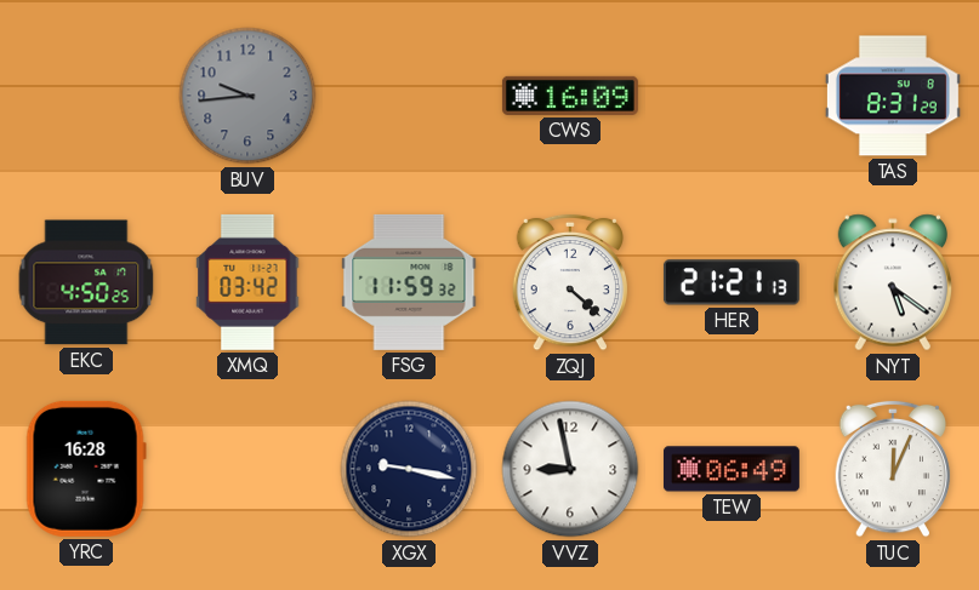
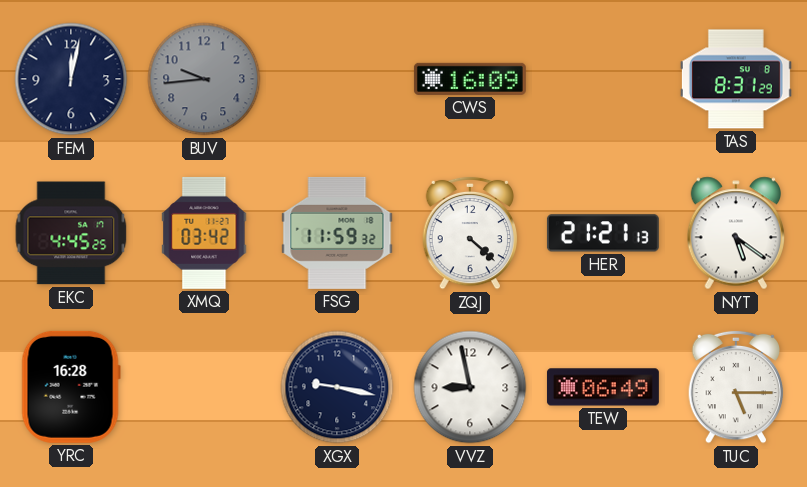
FEM: none -> 12:02 (71, 79)
EKC: 4:50 -> 4:45 (71, 233)
TUC: 12:04 -> 5:15 (736, 387)
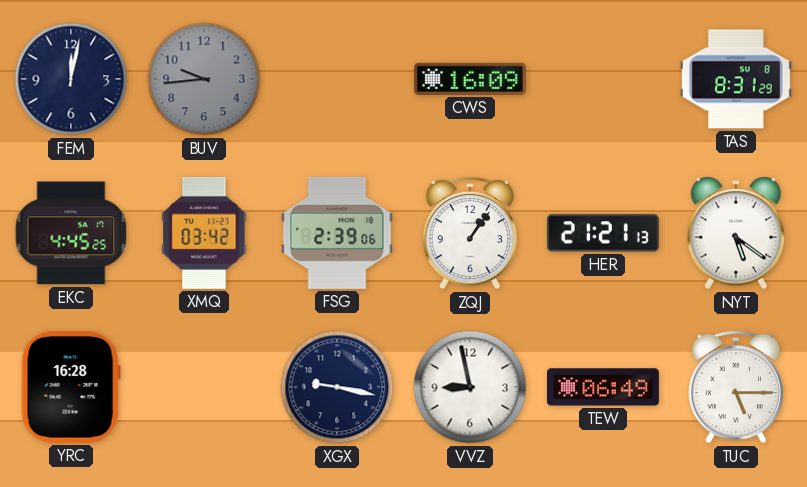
FSG: 11:59 -> 2:39 (337, 233)
ZQJ: 4:22 -> 1:06 (470, 233)
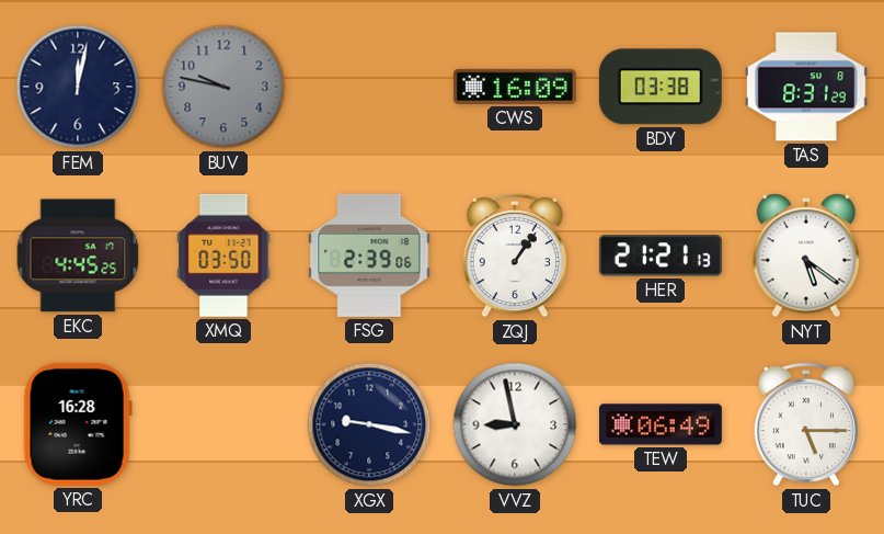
BUV: 9:44 -> 9:47 (223, 87)
BDY: none -> 03:38 (661, 87)
XMQ: 03:42 -> 03:50 (223, 255)
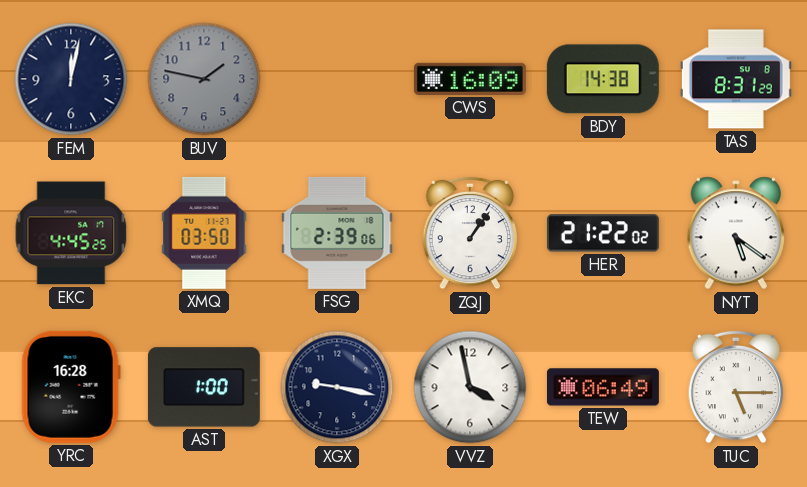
BUV: 9:47 -> 1:47 (204, 79)
BDY: 03:38 -> 14:38 (603, 79)
HER: 21:21 -> 21:22 (603, 233)
AST: none -> 1:00 (204, 387)
VVZ: 8:58 -> 3:58 (470, 387)
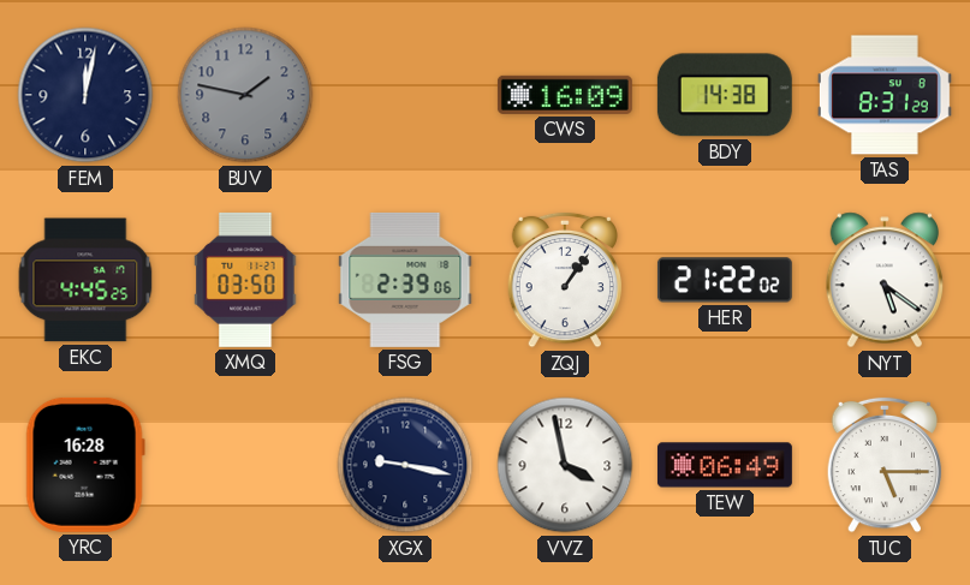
AST: 1:00 -> none (204, 387)
